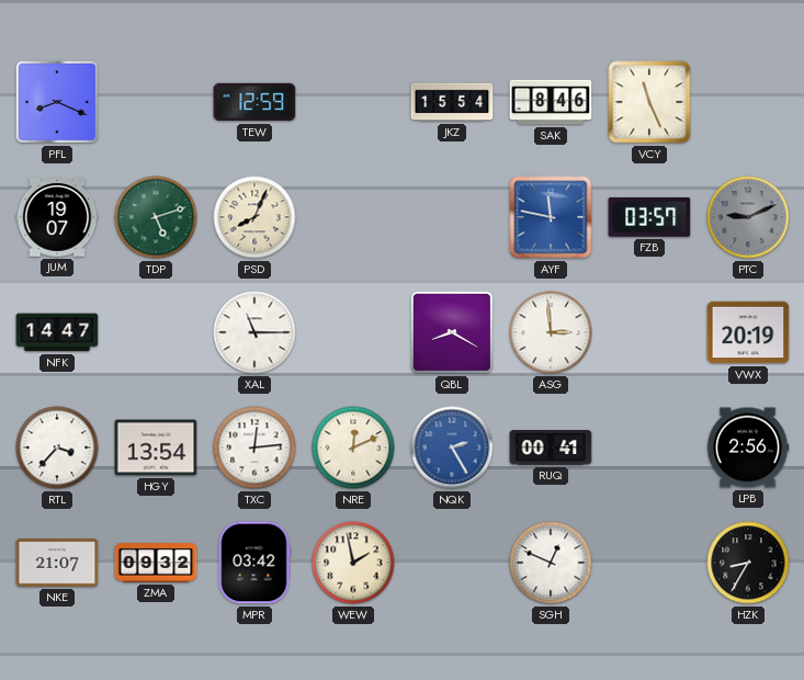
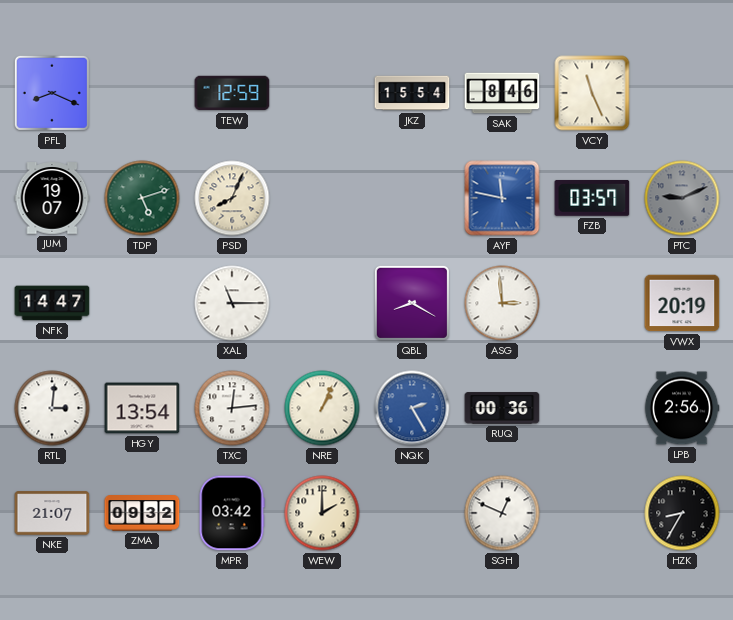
RTL: 3:37 -> 3:01 (52, 408)
NRE: 12:11 -> 1:04 (322, 408)
RUQ: 00:41 -> 00:36 (502, 408)
WEW: 1:58 -> 2:00 (322, 513)
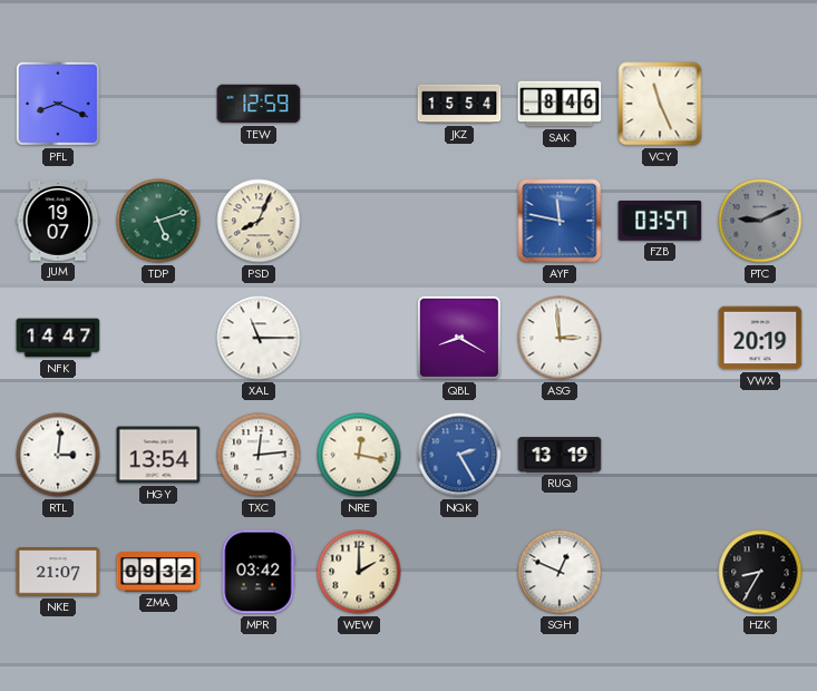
NRE: 1:04 -> 12:17 (359, 455)
RUQ: 00:36 -> 13:19 (560, 455)
LPB: 2:56 -> none (682, 408)
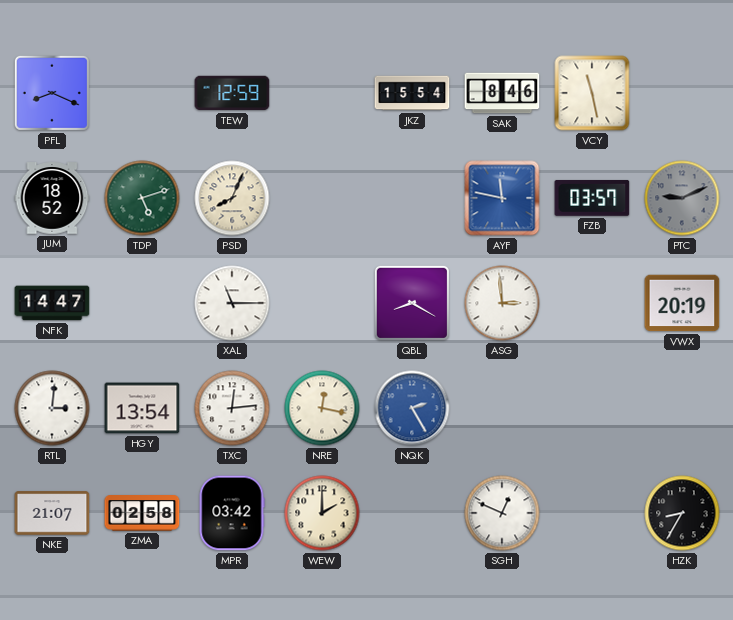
VCY: 11:26 -> 11:28 (592, 93)
JUM: 19:07 -> 18:52 (52, 198)
RUQ: 13:19 -> none (560, 455)
ZMA: 09:32 -> 02:58 (142, 514)
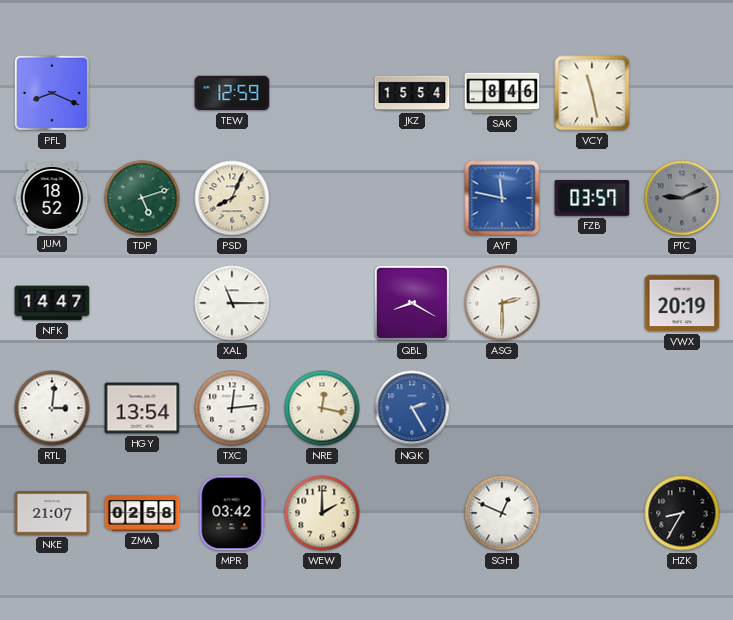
ASG: 2:59 -> 2:30 (502, 303)
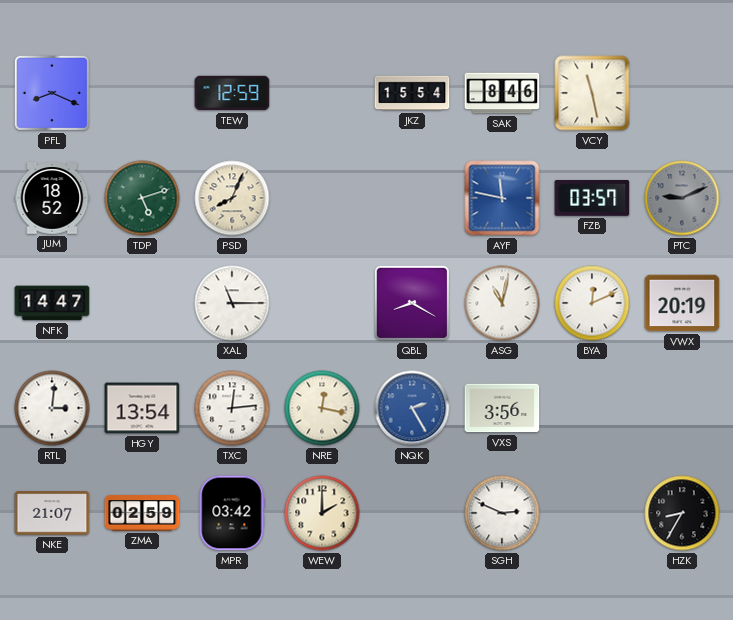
ASG: 2:30 -> 11:02 (502, 303)
BYA: none -> 12:11 (592, 303)
VXS: none -> 3:56 (502, 408)
ZMA: 02:58 -> 02:59 (142, 514)
SGH: 12:49 -> 2:49 (502, 513)
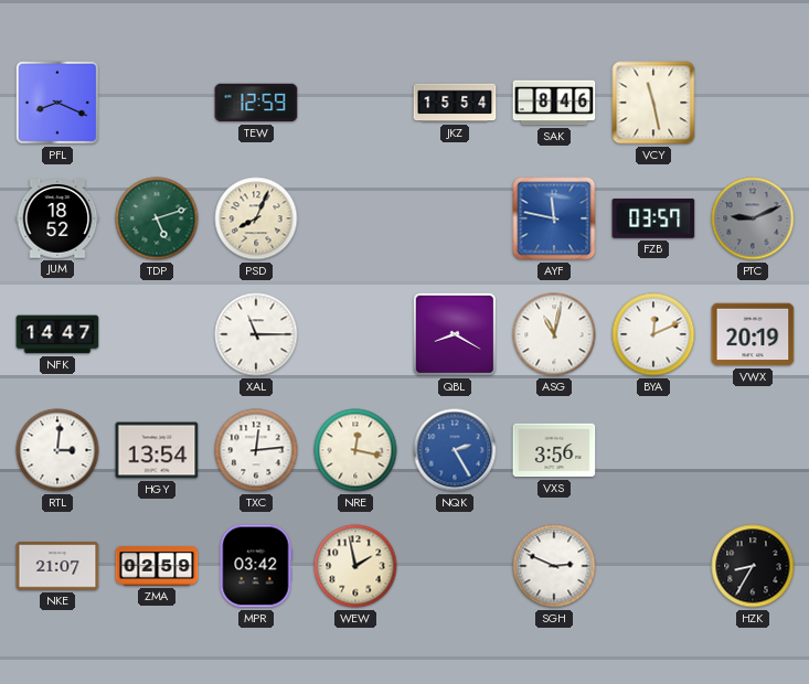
WEW: 2:00 -> 1:58 (355, 566)
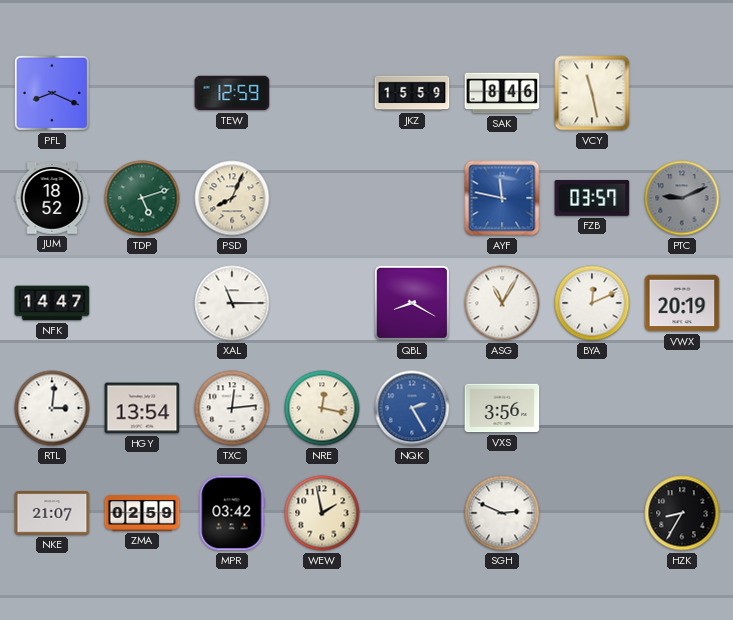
JKZ: 15:54 -> 15:59 (412, 93)
ASG: 11:02 -> 11:05 (502, 303)
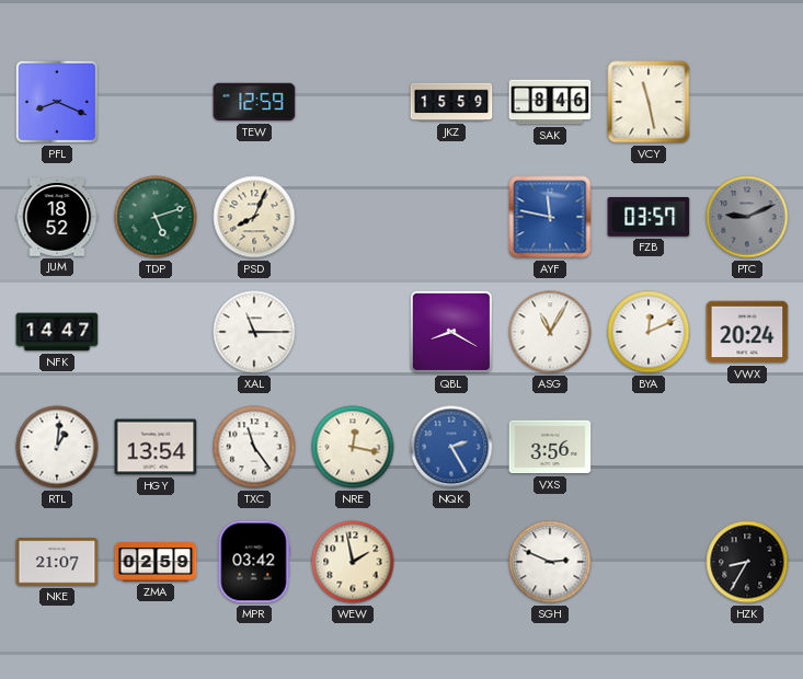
VWX: 20:19 -> 20:24 (747, 332)
RTL: 3:01 -> 1:01 (57, 447)
TXC: 12:14 -> 11:24 (254, 447)
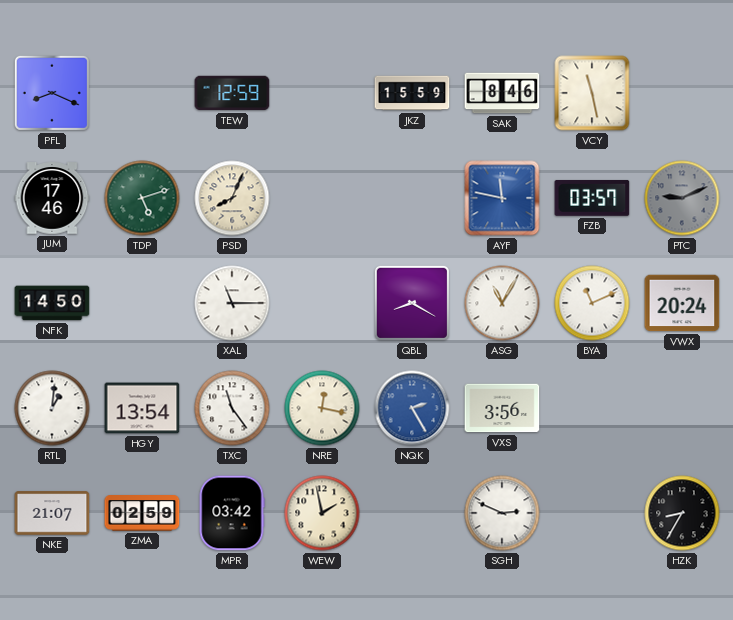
JUM: 18:52 -> 17:46 (52, 198)
NFK: 14:47 -> 14:50 (52, 303)
BYA: 12:11 -> 11:11 (592, 303)
